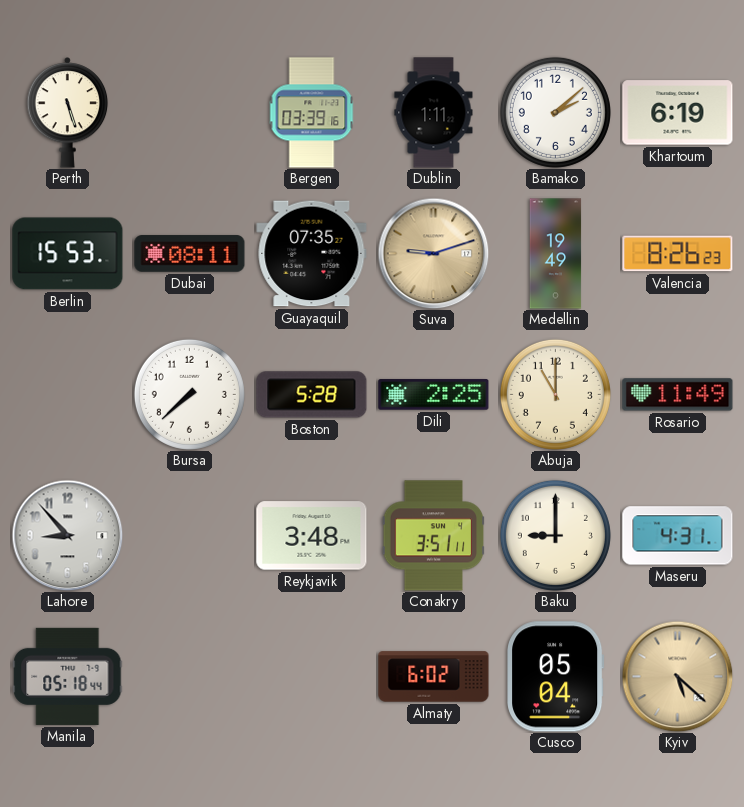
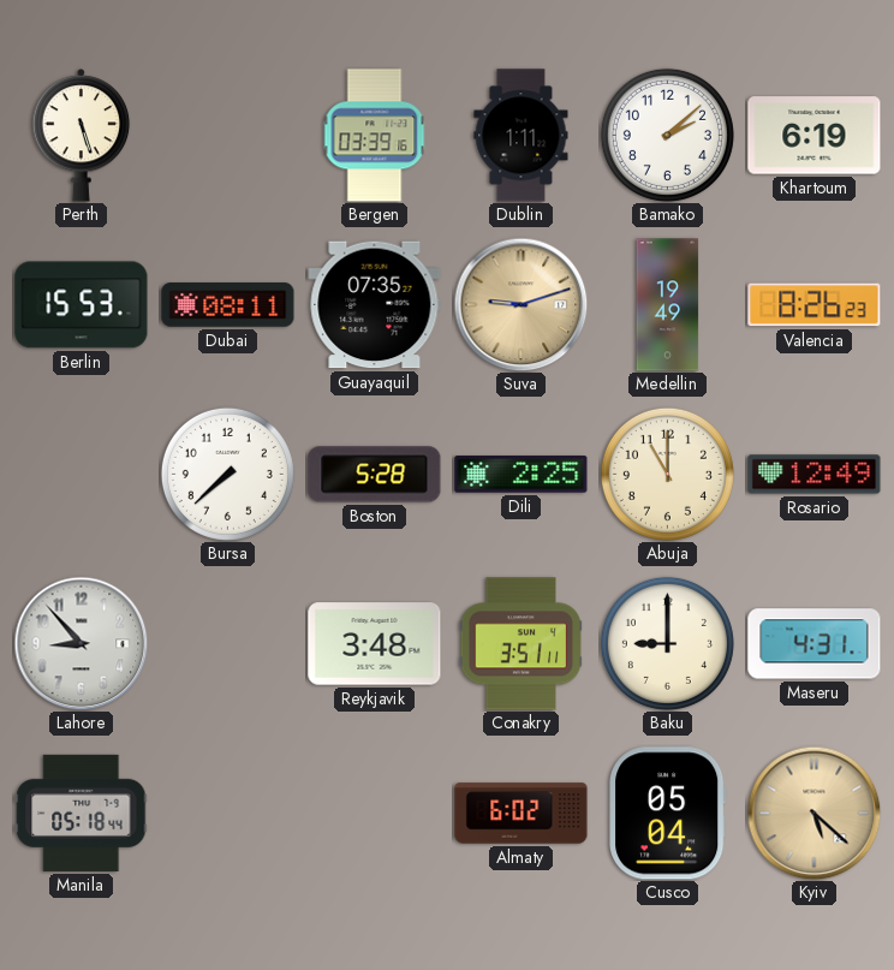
Rosario: 11:49 -> 12:49 (815, 475)
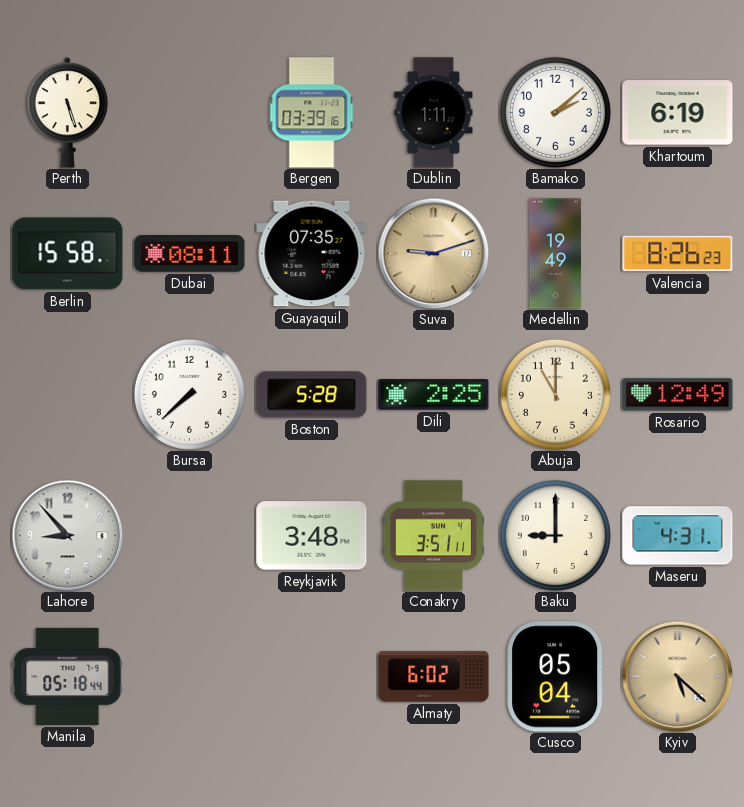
Berlin: 15:53 -> 15:58 (68, 254)
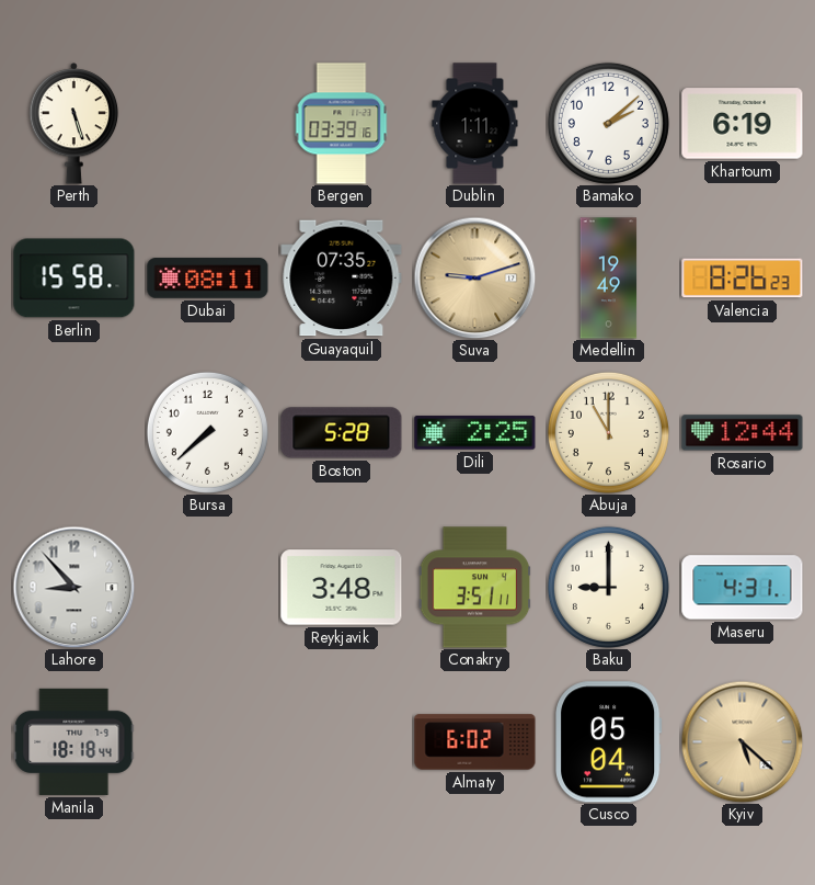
Rosario: 12:49 -> 12:44 (743, 433)
Manila: 05:18 -> 18:18 (74, 741)
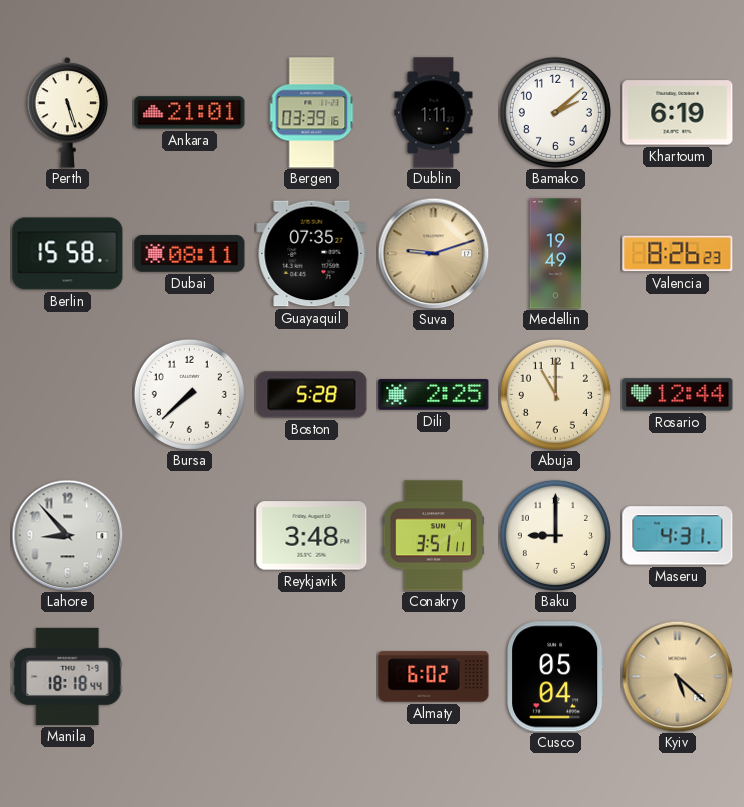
Ankara: none -> 21:01 (190, 113)
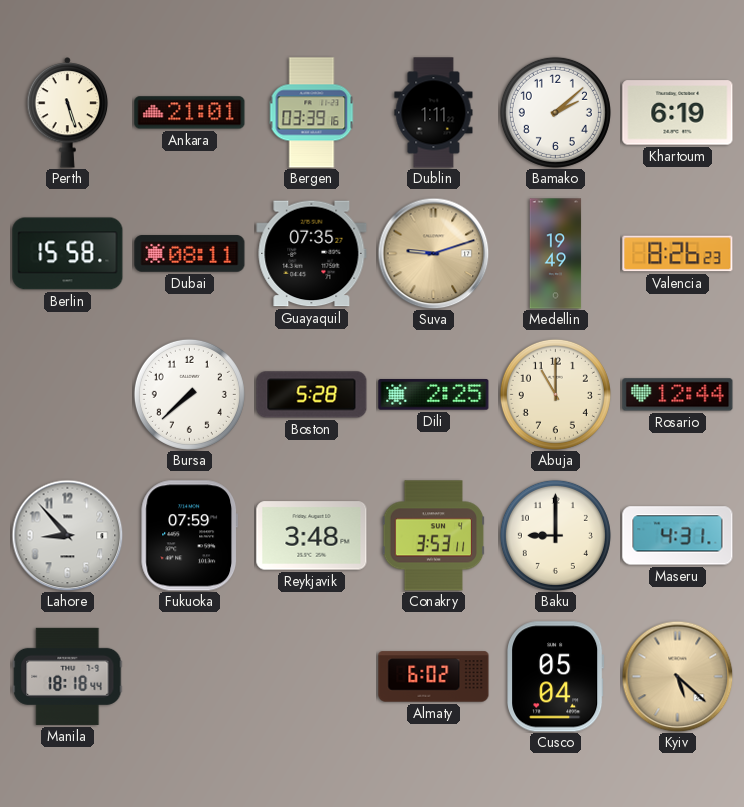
Fukuoka: none -> 07:59 (189, 536)
Conakry: 3:51 -> 3:53 (434, 536)
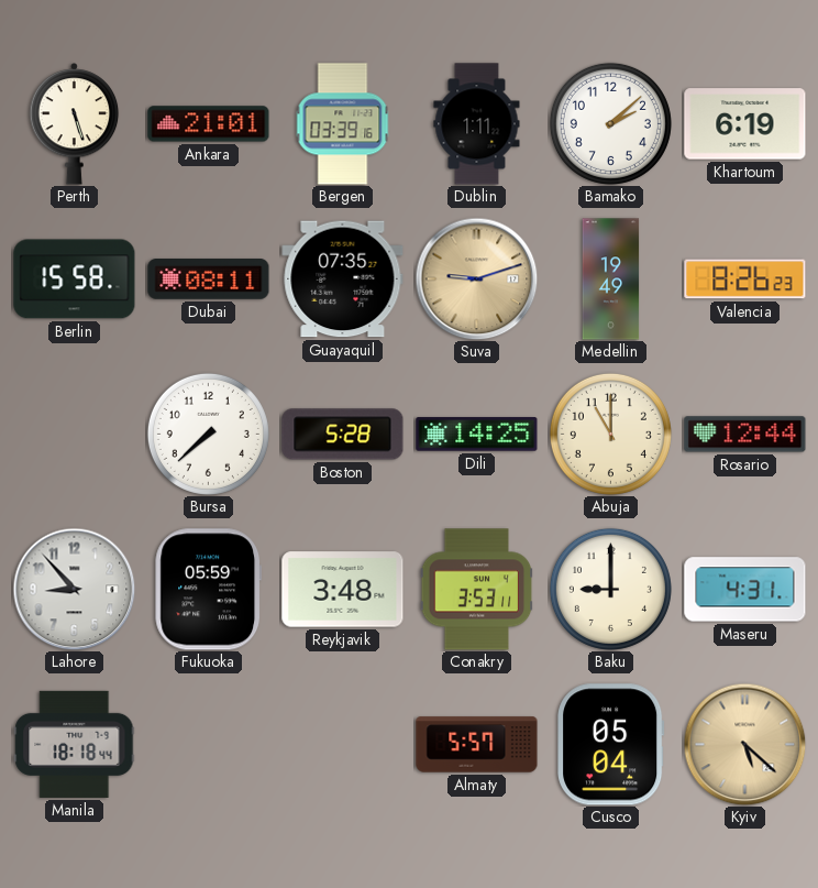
Dili: 2:25 -> 14:25 (477, 435)
Fukuoka: 07:59 -> 05:59 (208, 590)
Almaty: 6:02 -> 5:57 (477, 745)
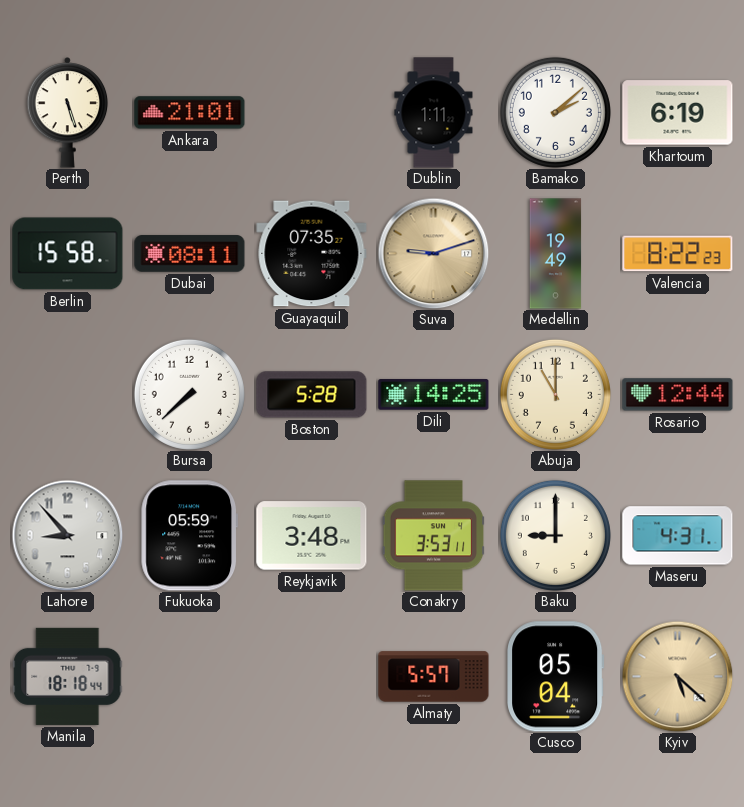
Bergen: 03:39 -> none (343, 124)
Valencia: 8:26 -> 8:22 (678, 254)
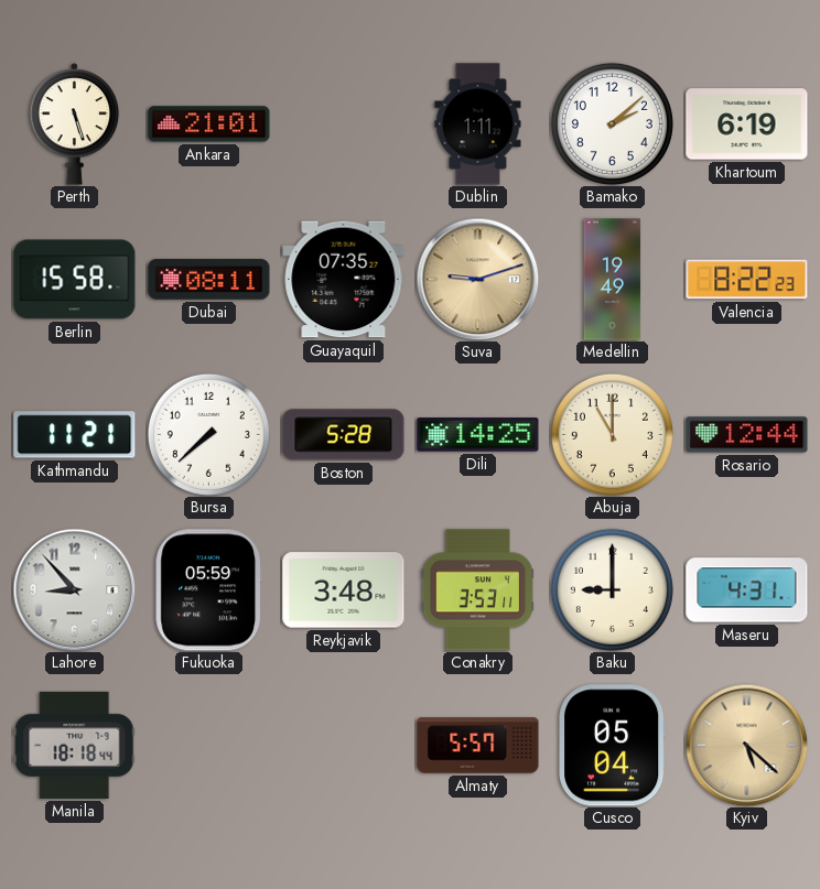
Kathmandu: none -> 11:21 (75, 435)
